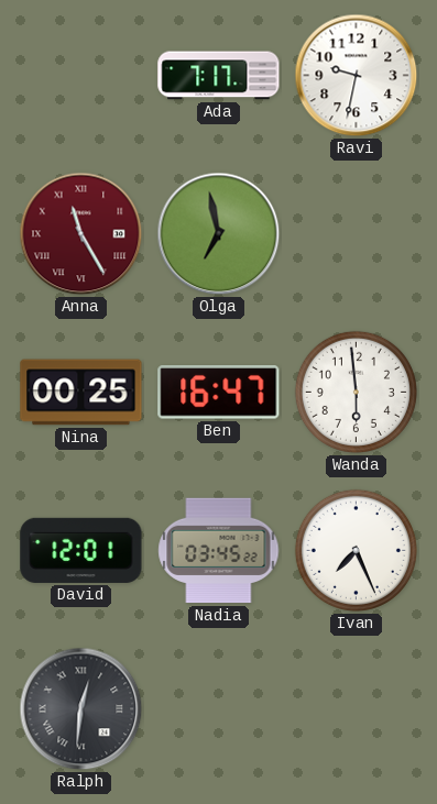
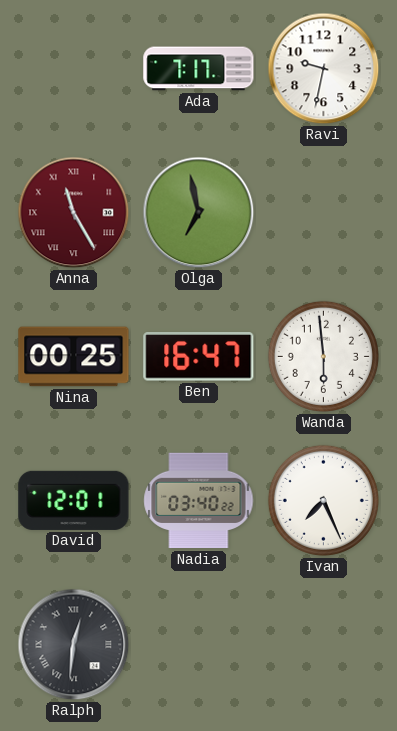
Nadia: 03:45 -> 03:40 (199, 501)
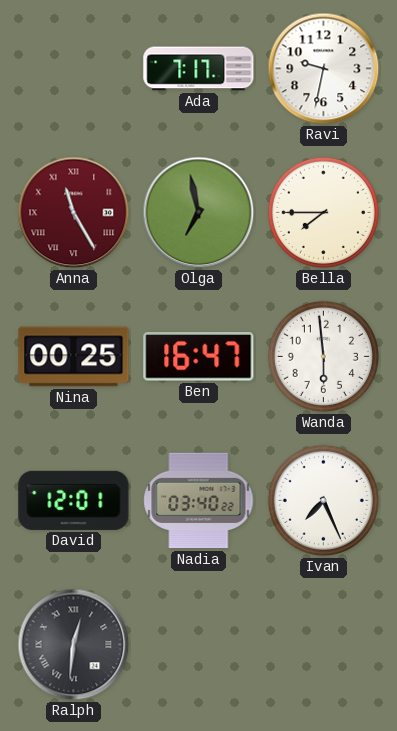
Bella: none -> 7:45 (323, 212)
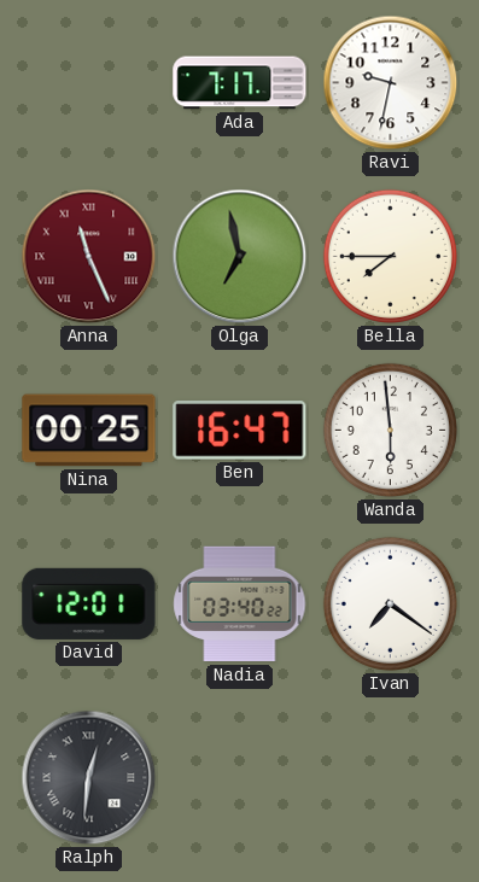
Anna: 11:25 -> 11:26 (89, 257)
Ivan: 7:26 -> 7:21 (390, 603)
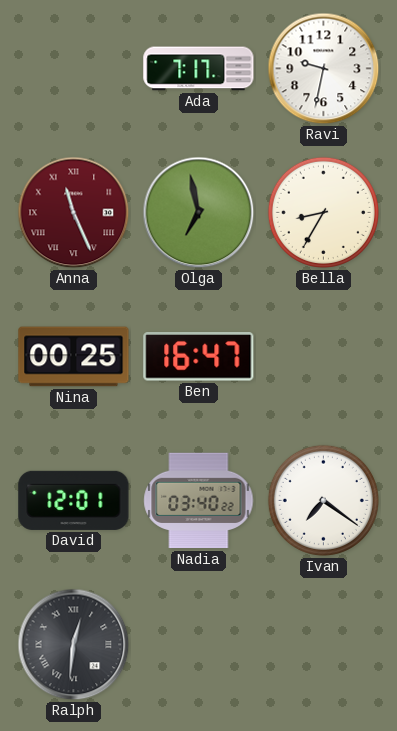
Bella: 7:45 -> 8:35 (323, 212)
Wanda: 5:59 -> none (390, 430)
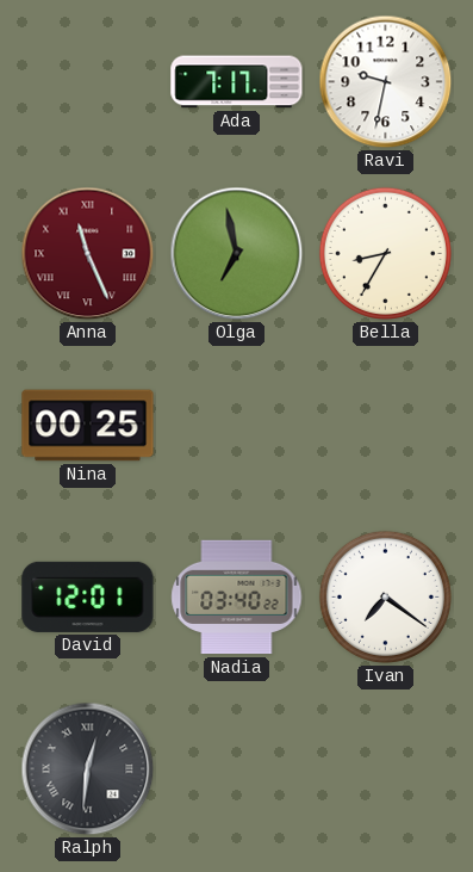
Ben: 16:47 -> none (199, 357)
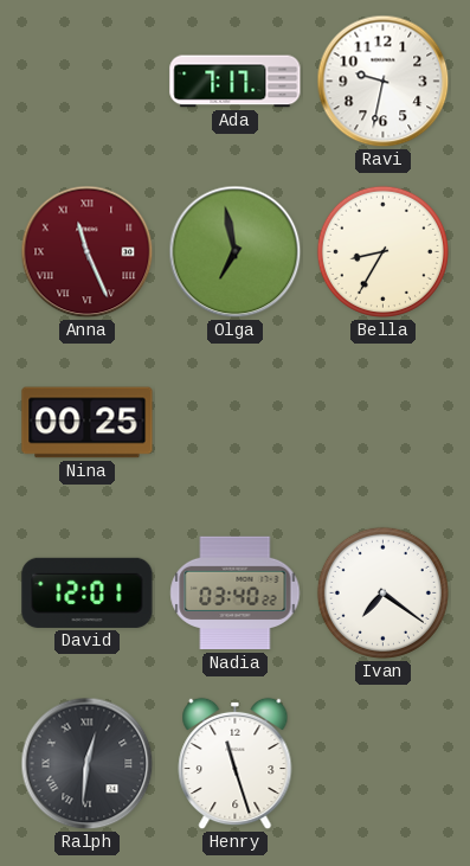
Henry: none -> 11:27 (236, 764)
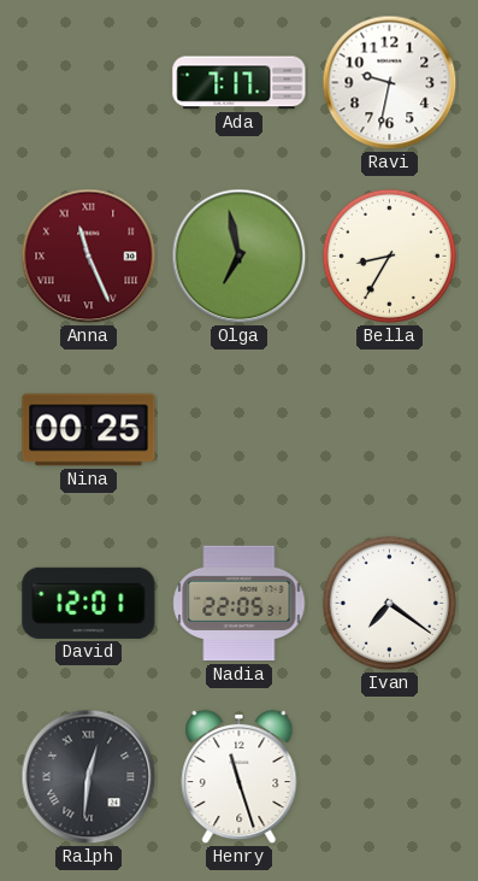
Nadia: 03:40 -> 22:05 (240, 604)
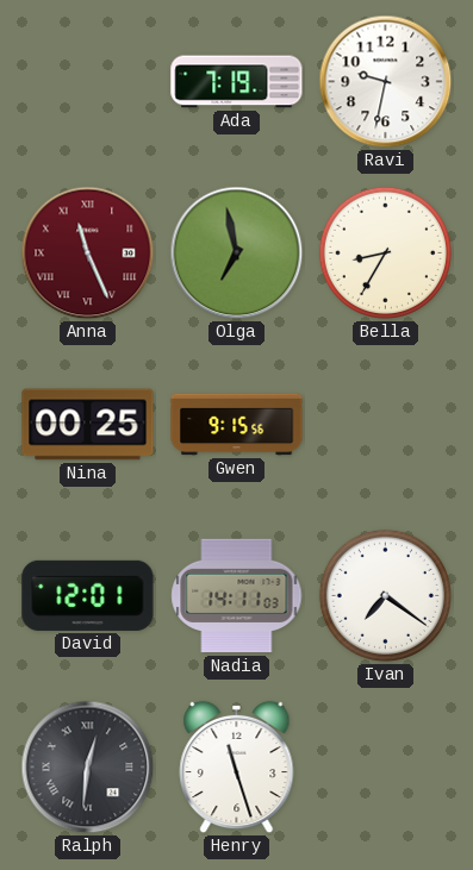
Ada: 7:17 -> 7:19 (237, 82)
Gwen: none -> 9:15 (237, 425)
Nadia: 22:05 -> 14:11 (237, 596)
